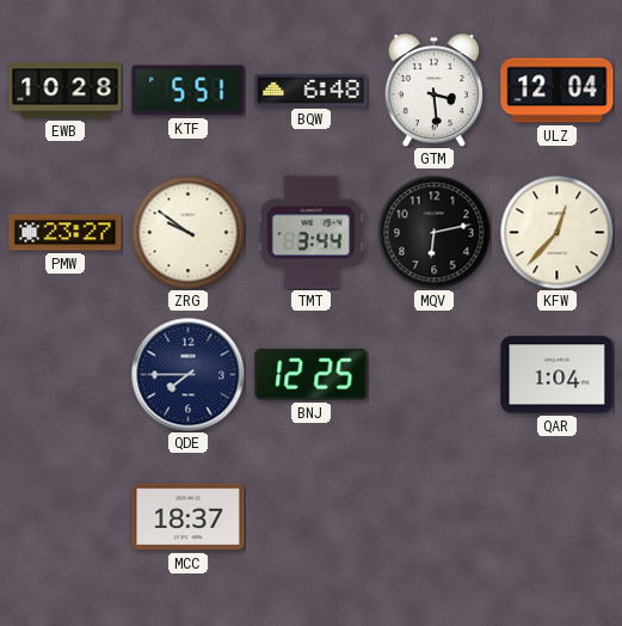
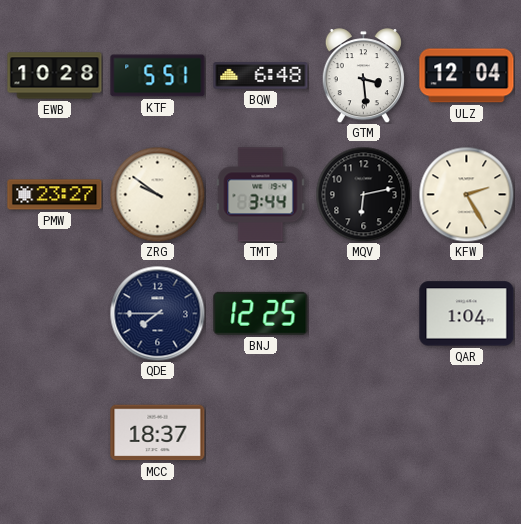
KFW: 12:37 -> 2:25 (466, 194)
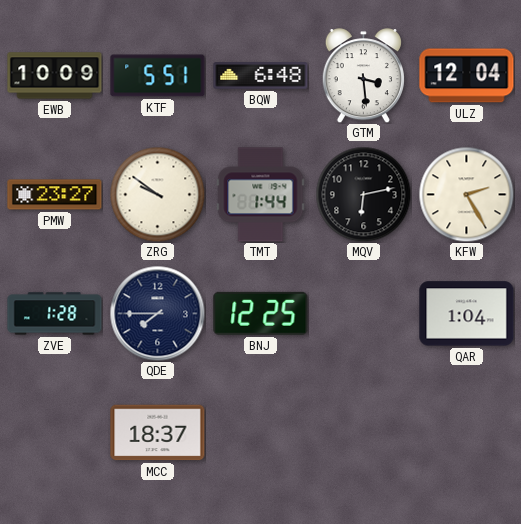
EWB: 10:28 -> 10:09 (55, 76)
TMT: 3:44 -> 1:44 (261, 195)
ZVE: none -> 1:28 (55, 314)
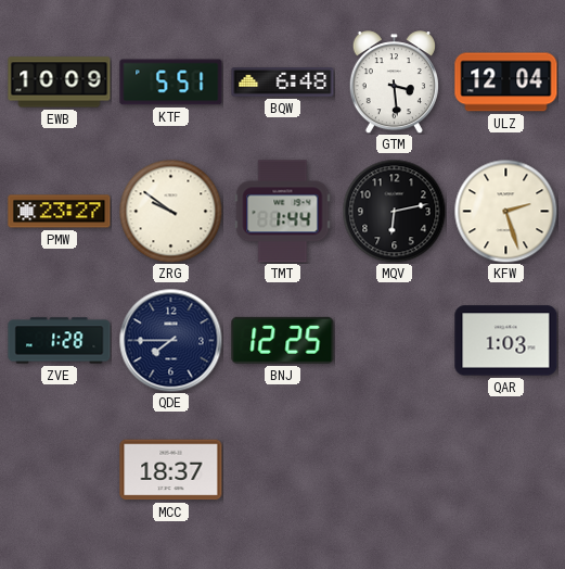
KFW: 2:25 -> 2:27 (505, 211)
QAR: 1:04 -> 1:03 (506, 341)
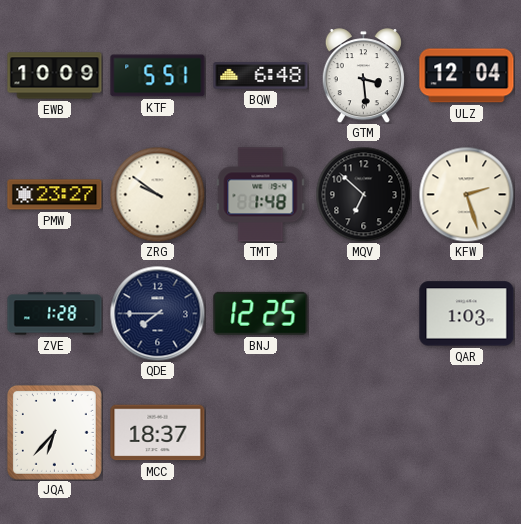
TMT: 1:44 -> 1:48 (261, 195)
MQV: 6:13 -> 6:52 (363, 194)
JQA: none -> 6:37 (54, 432)
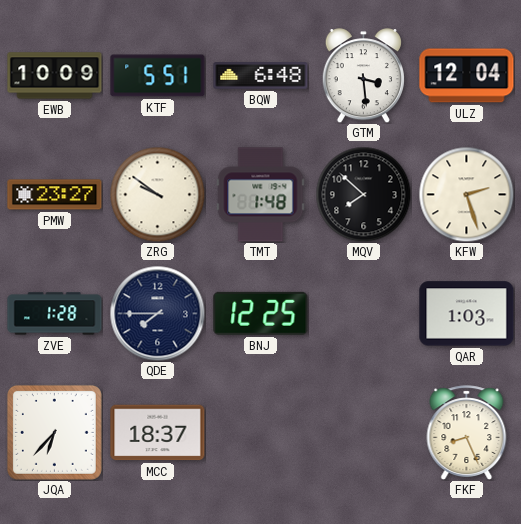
MQV: 6:52 -> 7:52 (363, 194)
FKF: none -> 8:26 (467, 433)
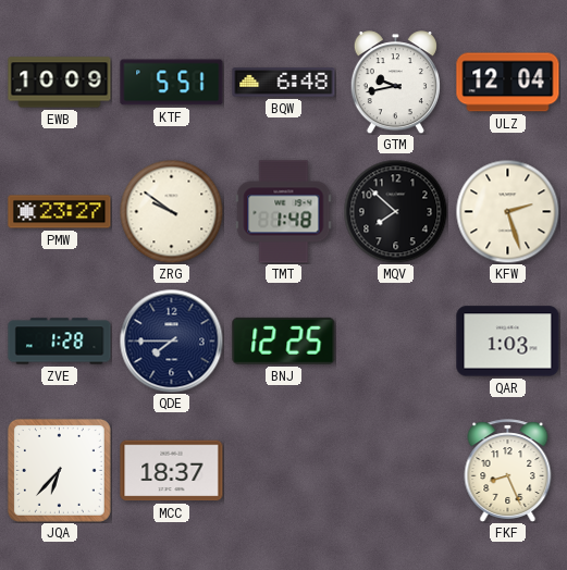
GTM: 3:29 -> 9:43 (395, 83)
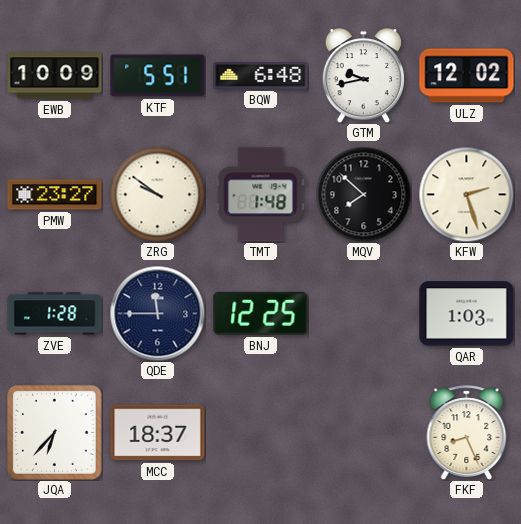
ULZ: 12:04 -> 12:02 (467, 76)
QDE: 7:45 -> 11:45 (157, 313)
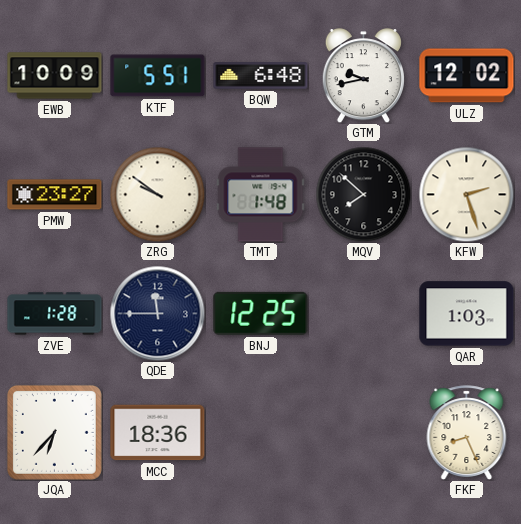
MCC: 18:37 -> 18:36 (158, 433)
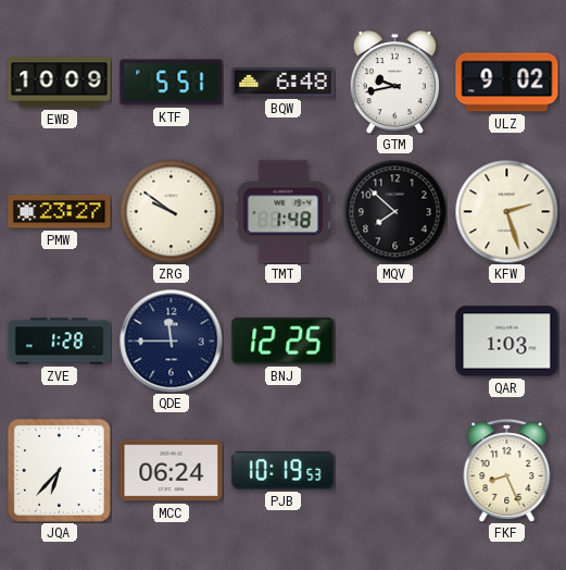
ULZ: 12:02 -> 9:02 (507, 83)
MCC: 18:36 -> 06:24 (172, 471)
PJB: none -> 10:19 (284, 470)
